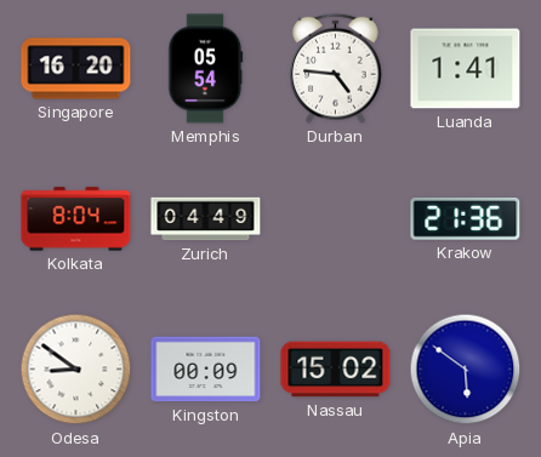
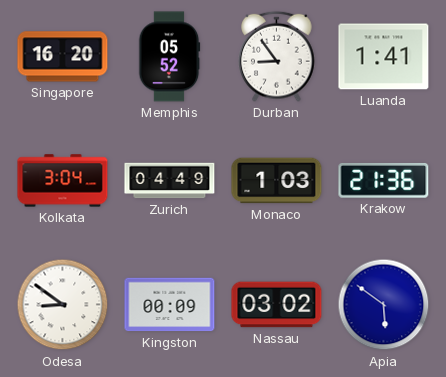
Memphis: 05:54 -> 05:52 (169, 57)
Durban: 4:46 -> 8:54 (277, 56)
Kolkata: 8:04 -> 3:04 (63, 181)
Monaco: none -> 1:03 (277, 181)
Nassau: 15:02 -> 03:02 (277, 305)
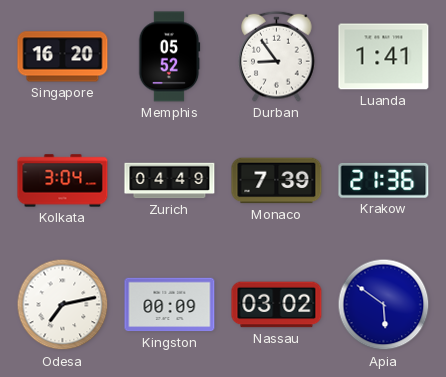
Monaco: 1:03 -> 7:39 (277, 181)
Odesa: 8:51 -> 7:13 (63, 305)
